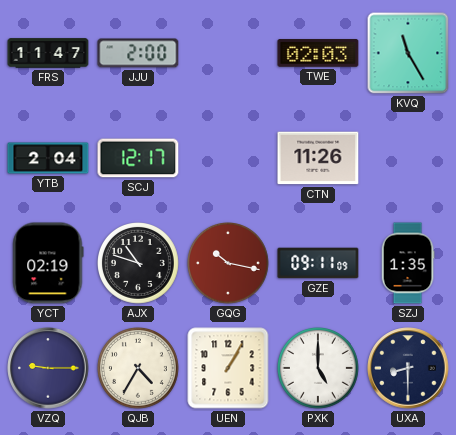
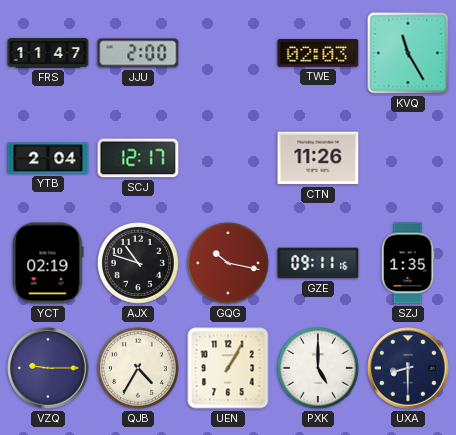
GZE: 09:11:09 -> 09:11:16 (318, 263)
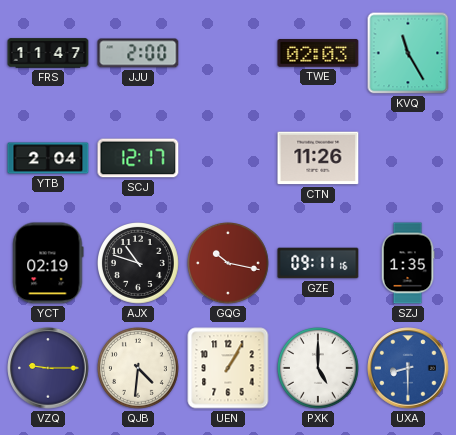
QJB: 4:35 -> 4:31 (139, 369)
UXA dial: navy -> blue (408, 368)
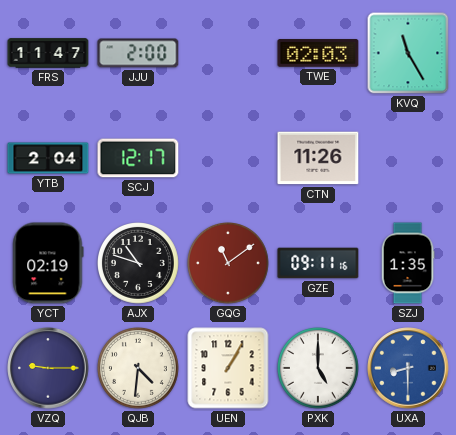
GQG: 10:17 -> 11:09 (229, 264)
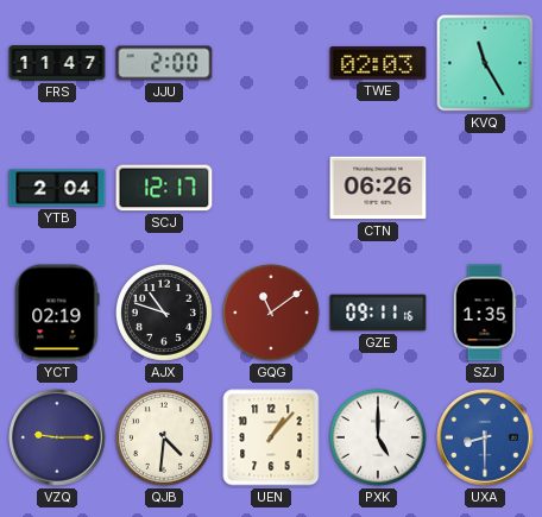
CTN: 11:26 -> 06:26 (378, 188)
UEN: 1:05 -> 1:07 (271, 437)
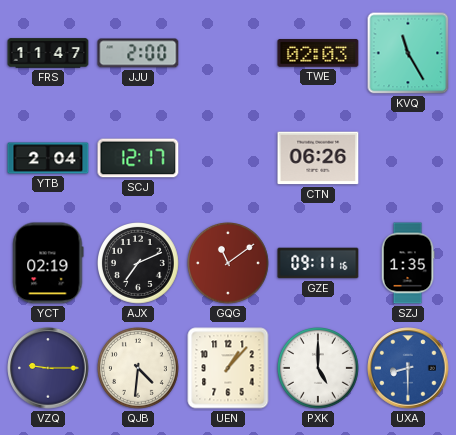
AJX: 10:48 -> 7:11 (139, 264)
